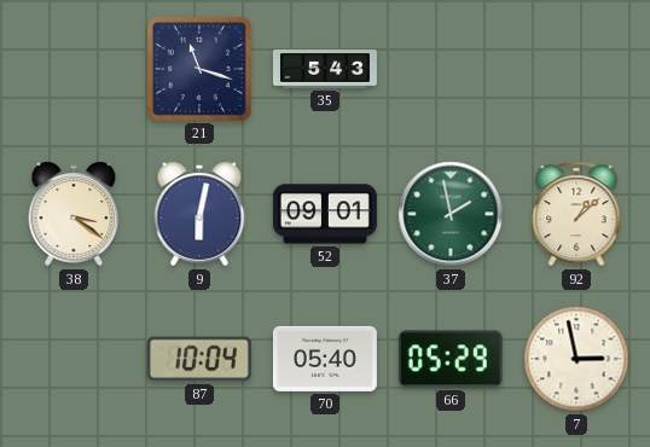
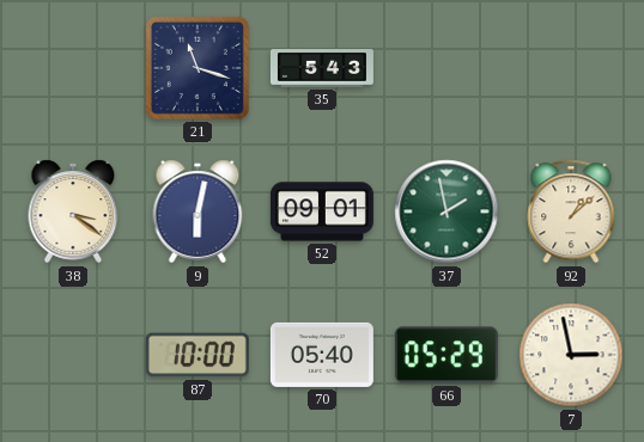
87: 10:04 -> 10:00 (198, 355)
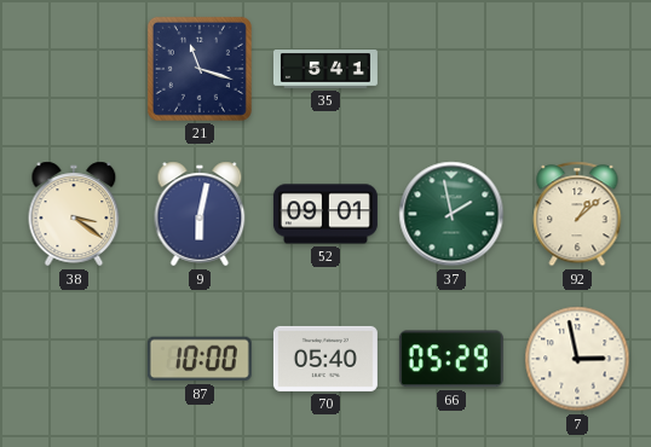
35: 5:43 -> 5:41 (325, 70)
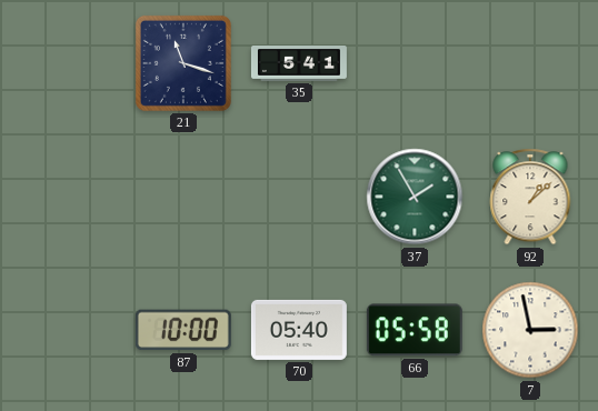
38: 3:21 -> none (74, 214)
9: 6:02 -> none (200, 214)
52: 09:01 -> none (325, 214)
37: 1:58 -> 1:55 (415, 197)
66: 05:29 -> 05:58 (415, 330)
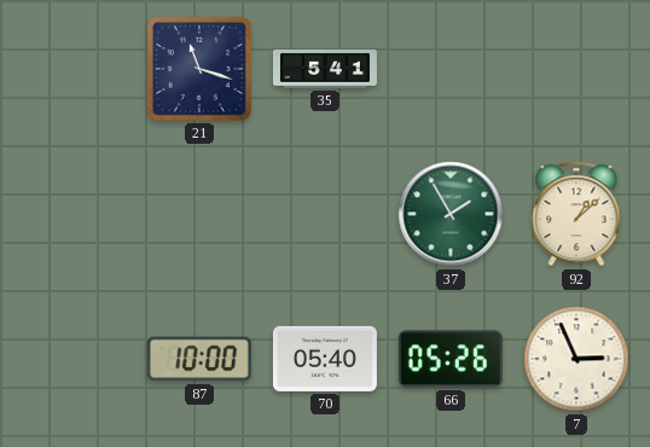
66: 05:58 -> 05:26 (451, 359)
7: 2:58 -> 2:56 (576, 359)
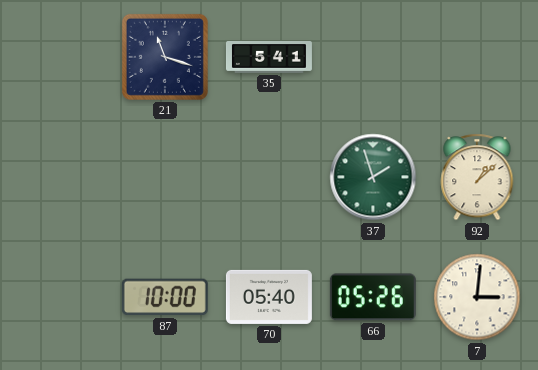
37: 1:55 -> 1:57 (373, 177)
7: 2:56 -> 3:01 (477, 297)
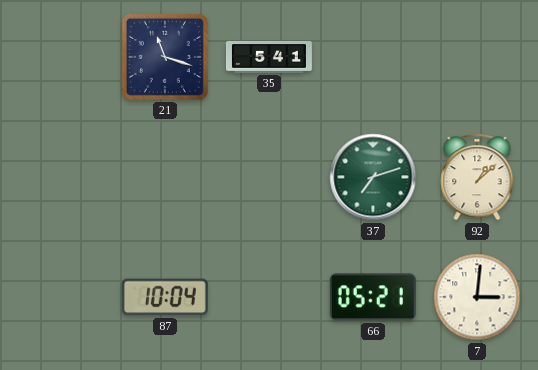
37: 1:57 -> 7:12 (373, 177)
87: 10:00 -> 10:04 (165, 297)
70: 05:40 -> none (269, 297)
66: 05:26 -> 05:21 (373, 297)
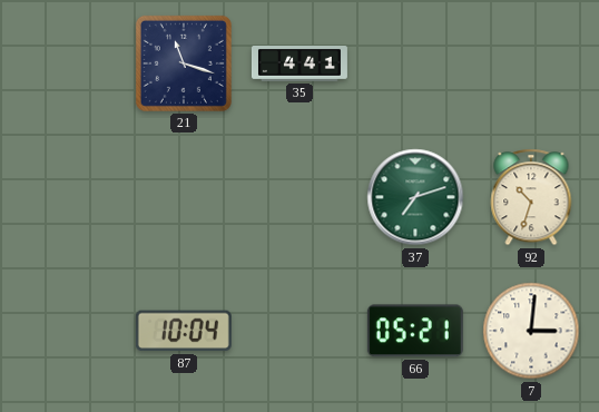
35: 5:41 -> 4:41 (299, 65)
92: 1:08 -> 10:33 (531, 197)
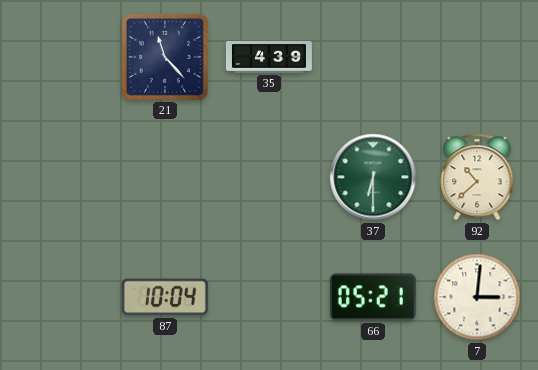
21: 11:18 -> 11:23 (165, 57)
35: 4:41 -> 4:39 (269, 58)
37: 7:12 -> 6:30 (373, 177)
92: 10:33 -> 10:38 (477, 177)
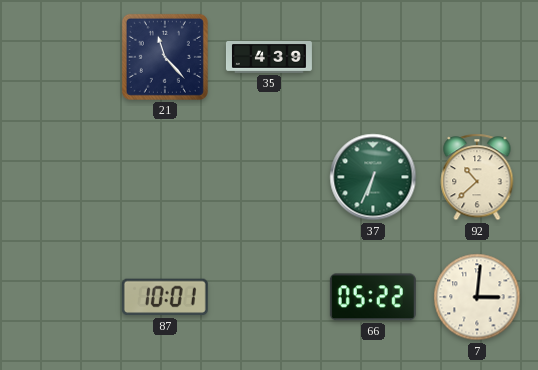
37: 6:30 -> 6:34 (373, 177)
87: 10:04 -> 10:01 (165, 297)
66: 05:21 -> 05:22 (373, 297)
